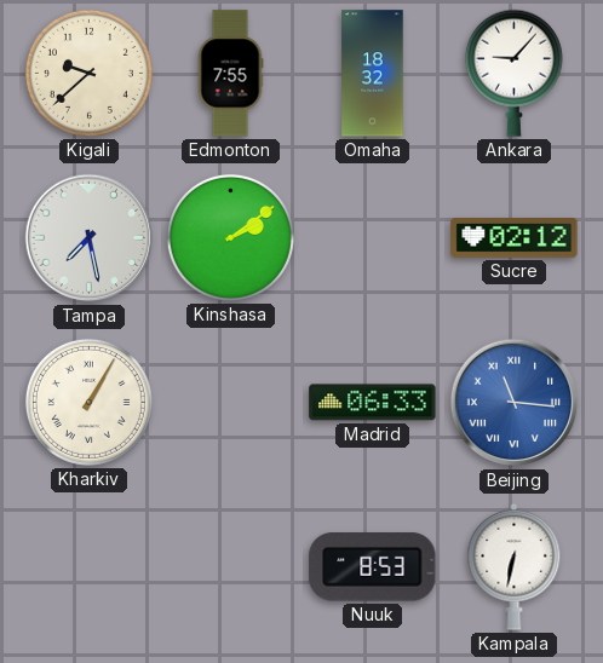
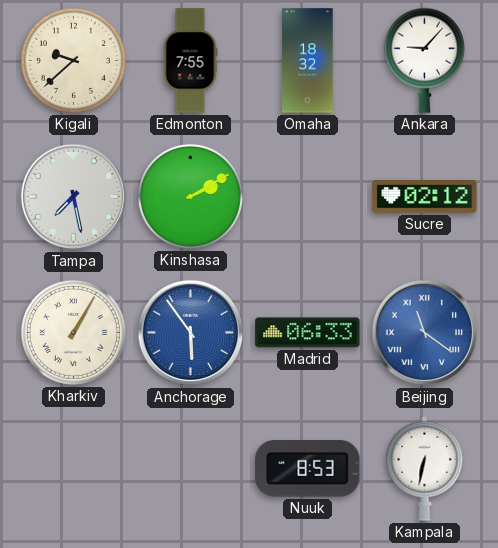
Kinshasa: 2:09 -> 2:10 (190, 196)
Anchorage: none -> 5:54 (191, 333)
Beijing: 11:16 -> 11:21 (425, 333)
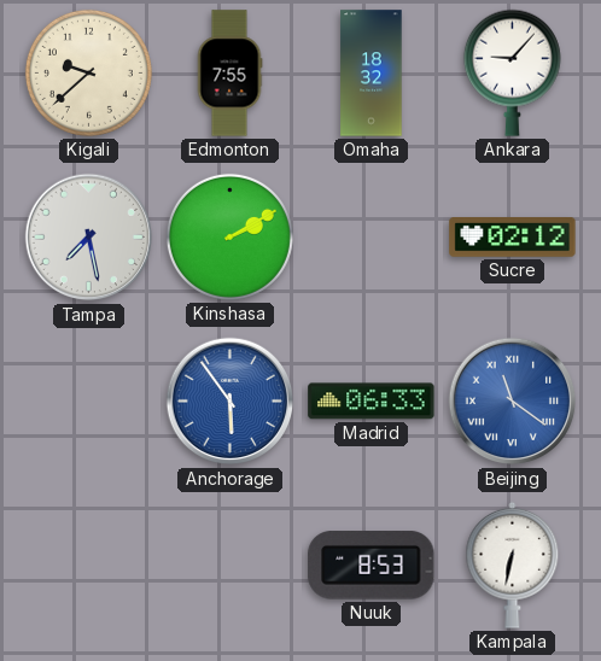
Kharkiv: 1:05 -> none (73, 332)
